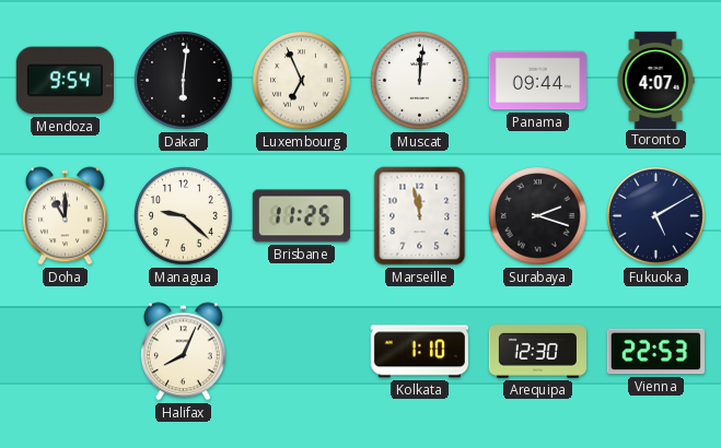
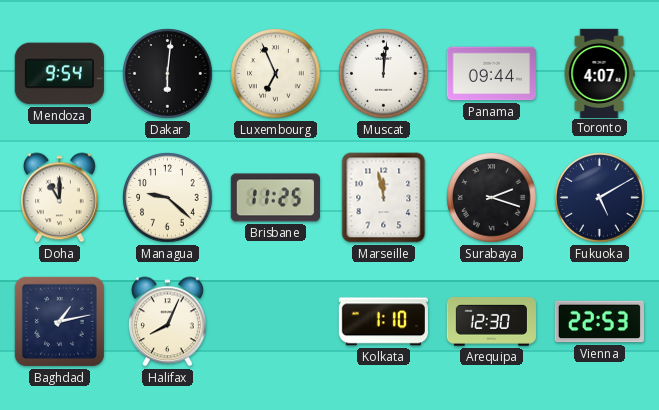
Baghdad: none -> 1:13 (59, 321)
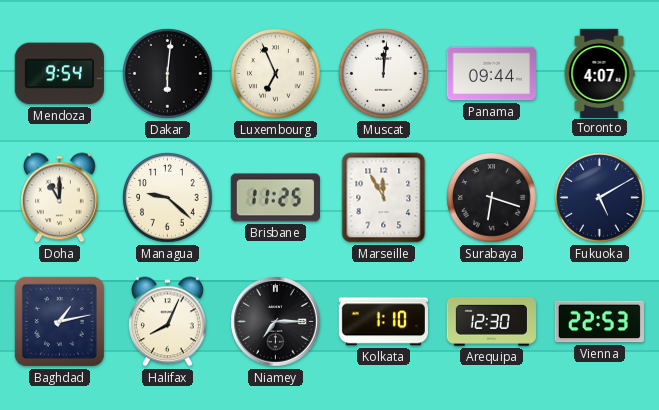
Marseille: 11:58 -> 11:55 (384, 198)
Surabaya: 2:18 -> 6:18 (492, 198)
Niamey: none -> 7:15 (276, 322)
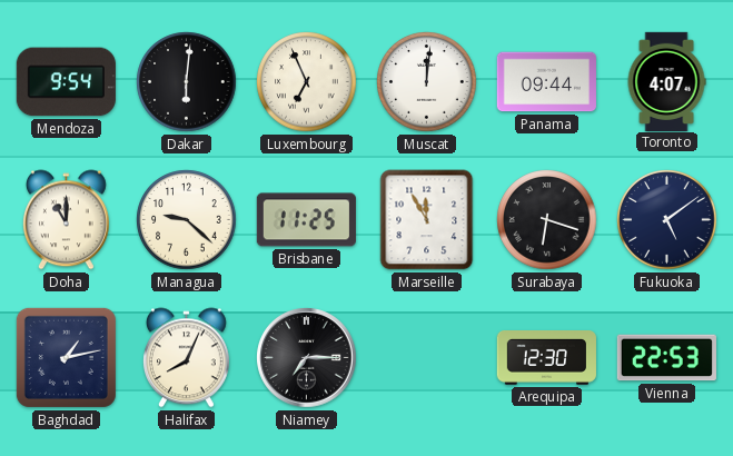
Fukuoka: 5:10 -> 5:09 (667, 220)
Kolkata: 1:10 -> none (383, 322)
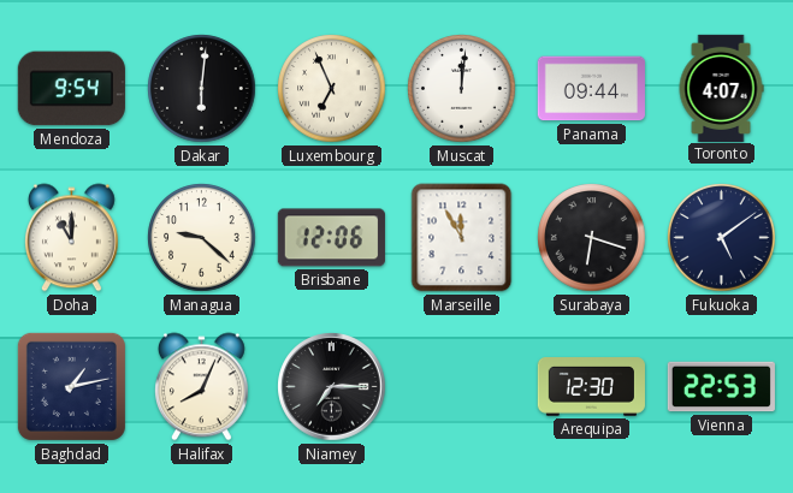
Brisbane: 11:25 -> 12:06 (331, 238)
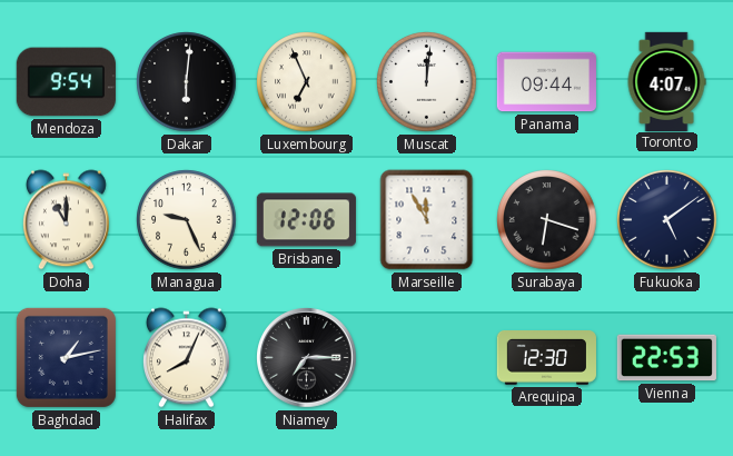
Managua: 9:22 -> 9:26 (187, 220)
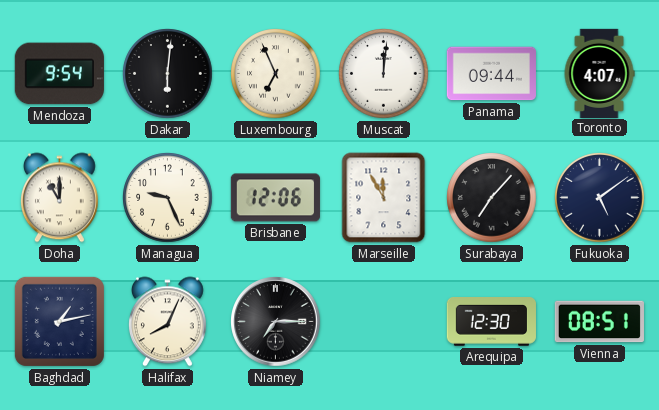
Surabaya: 6:18 -> 7:07 (492, 198)
Vienna: 22:53 -> 08:51 (599, 322)
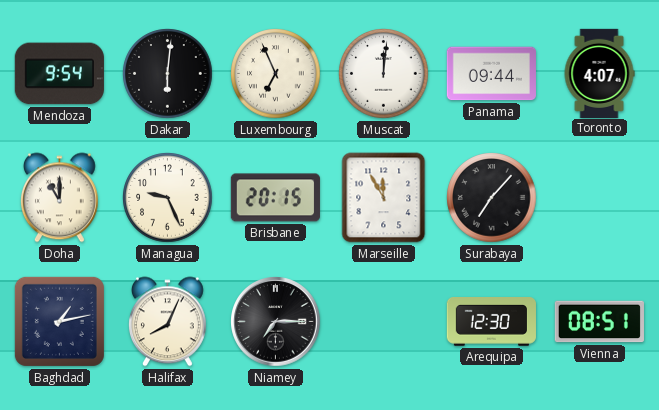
Brisbane: 12:06 -> 20:15 (275, 198)
Fukuoka: 5:09 -> none (600, 198)
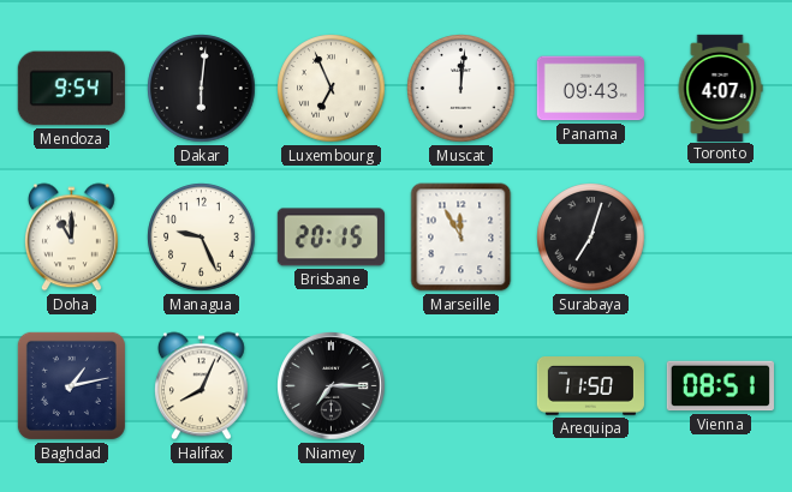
Panama: 09:44 -> 09:43 (590, 89)
Surabaya: 7:07 -> 7:03 (591, 238)
Arequipa: 12:30 -> 11:50 (590, 386)
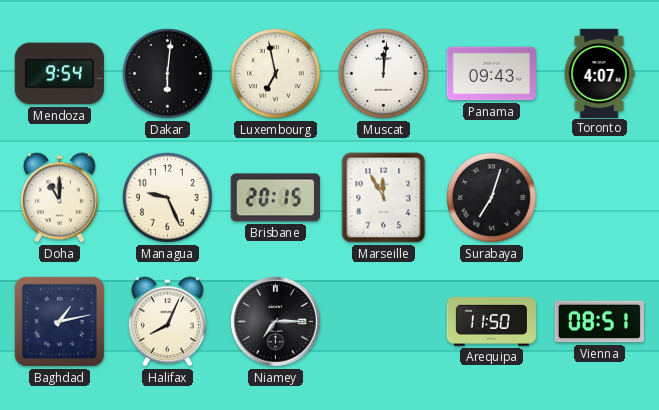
Luxembourg: 6:56 -> 6:58 (276, 74)
